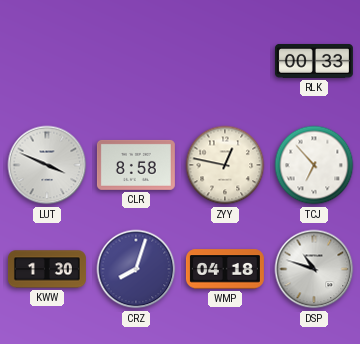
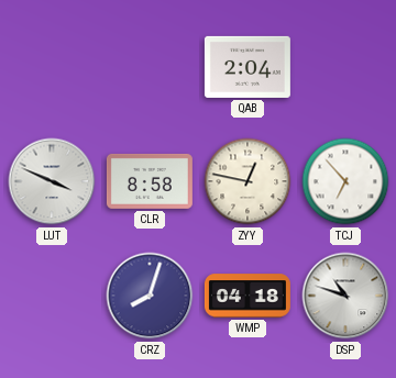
QAB: none -> 2:04 (248, 67)
RLK: 00:33 -> none (314, 61)
KWW: 1:30 -> none (47, 269)
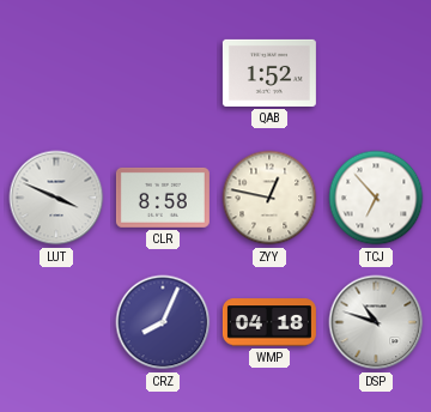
QAB: 2:04 -> 1:52 (269, 73)
CRZ: 8:03 -> 8:04 (163, 322)
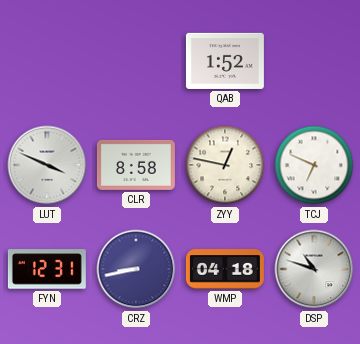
TCJ: 6:53 -> 6:49 (314, 165)
FYN: none -> 12:31 (47, 269)
CRZ: 8:04 -> 8:43 (136, 269)
